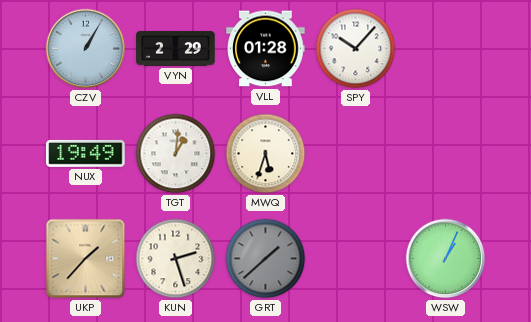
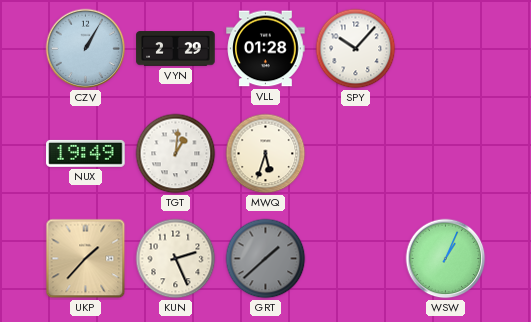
KUN: 2:27 -> 2:26 (176, 259)
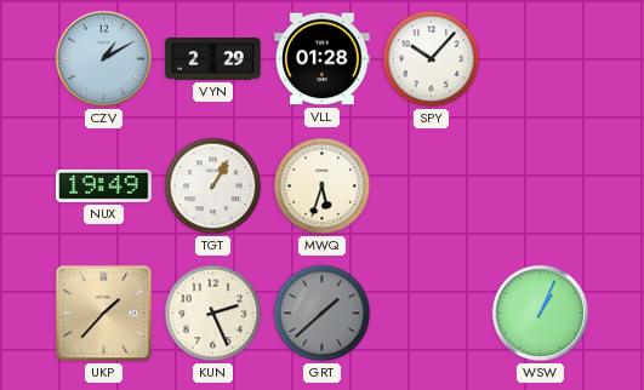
CZV: 1:05 -> 1:10 (104, 59)
TGT: 1:01 -> 1:05 (213, 187)
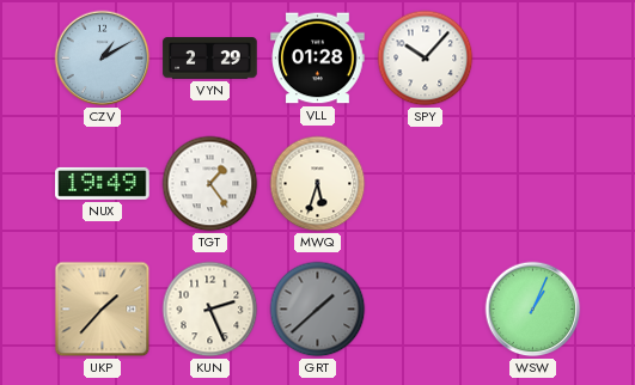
TGT: 1:05 -> 1:24 (210, 184)
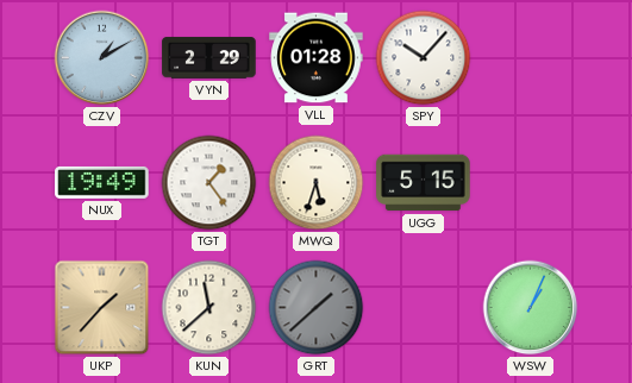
UGG: none -> 5:15 (424, 183)
KUN: 2:26 -> 11:38 (209, 308)
